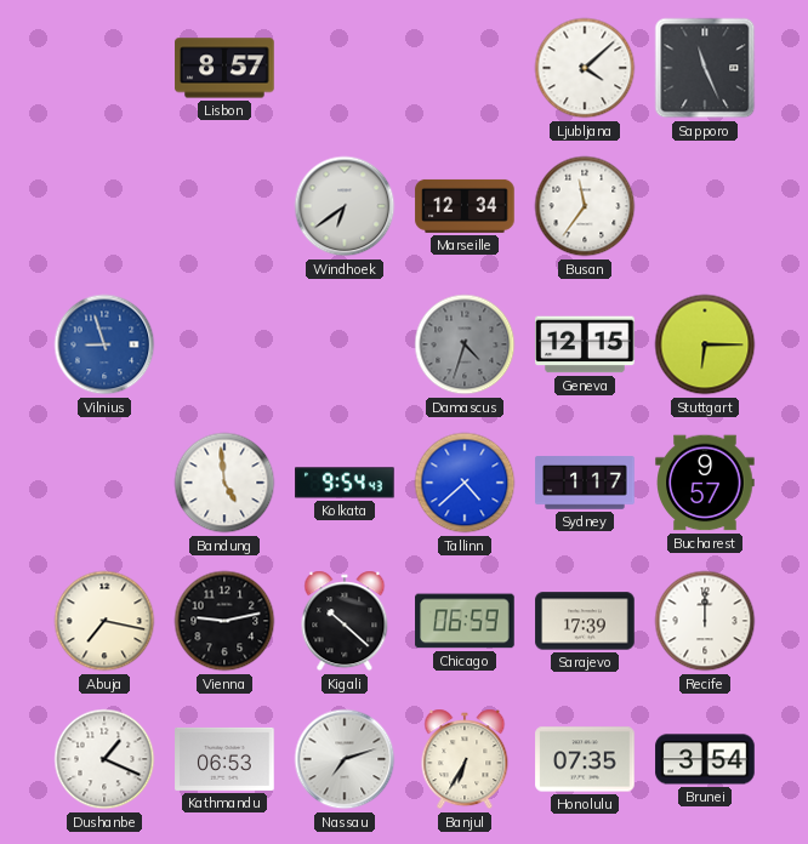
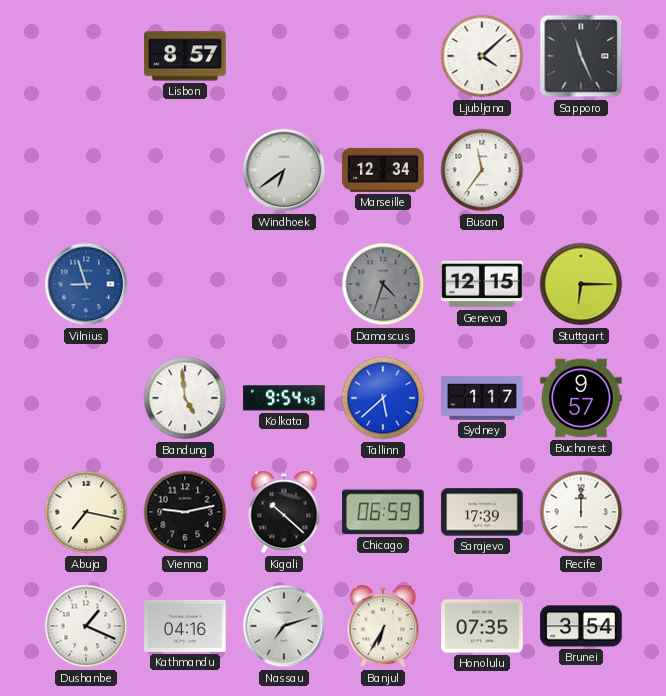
Tallinn: 4:38 -> 5:38 (383, 398)
Kathmandu: 06:53 -> 04:16 (185, 626)
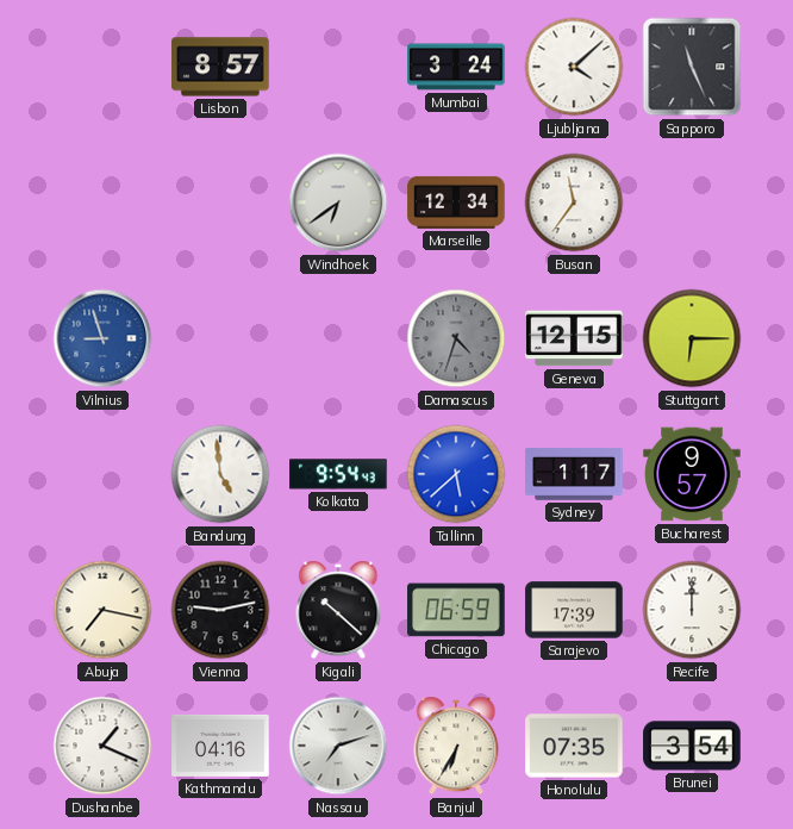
Mumbai: none -> 3:24 (456, 67)
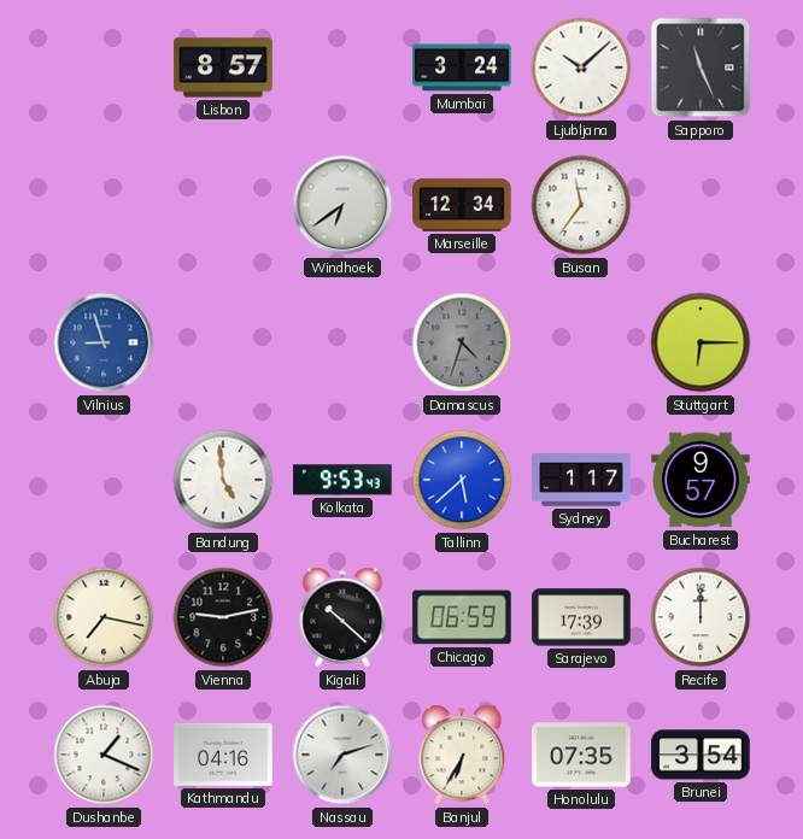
Ljubljana: 4:08 -> 10:08 (581, 68)
Geneva: 12:15 -> none (574, 338)
Kolkata: 9:54 -> 9:53 (342, 480)
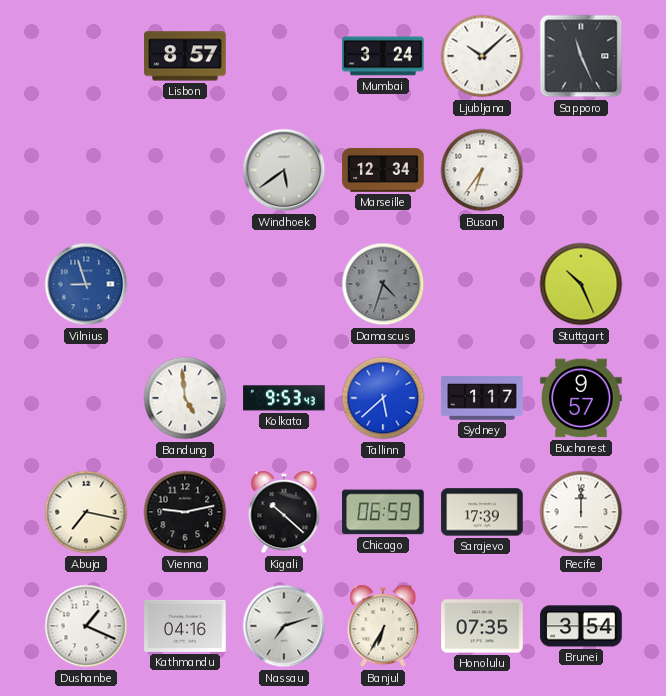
Windhoek: 6:39 -> 5:39 (284, 170)
Busan: 11:36 -> 6:36 (482, 170)
Stuttgart: 6:15 -> 10:26 (581, 284)
